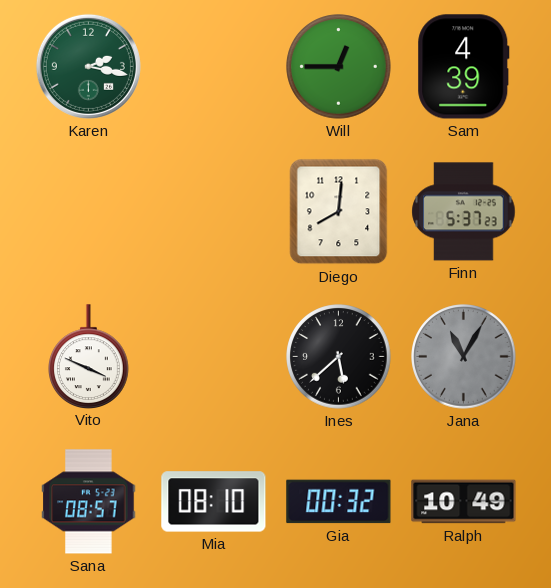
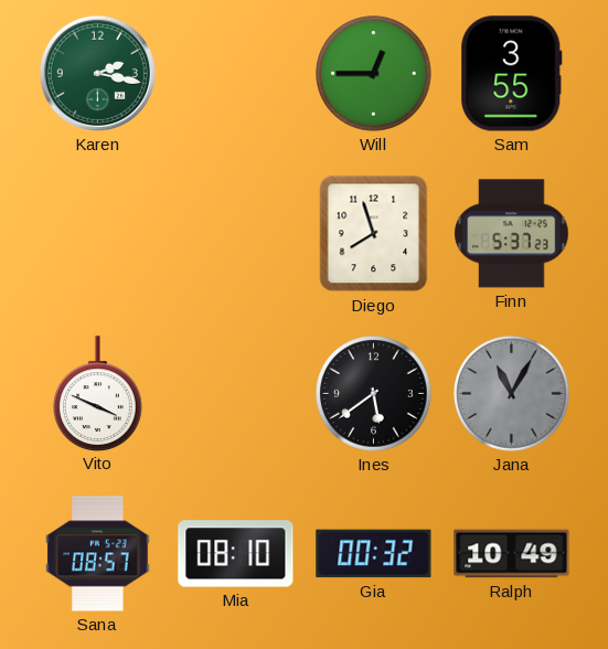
Sam: 4:39 -> 3:55 (512, 74)
Diego: 8:01 -> 7:57 (374, 234)
Ines: 5:38 -> 5:39 (374, 394)
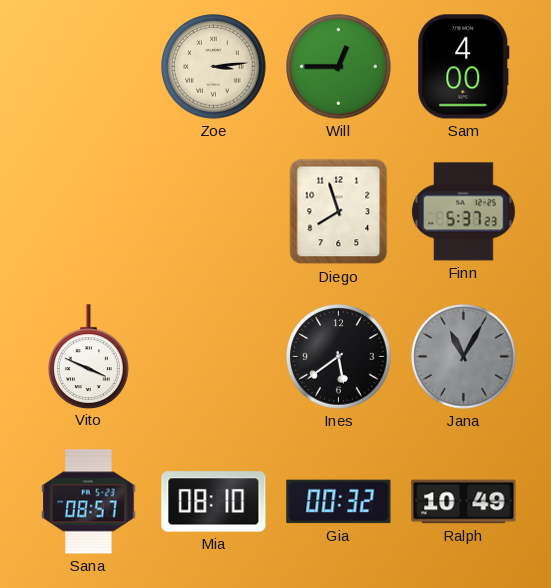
Karen: 2:17 -> none (97, 73)
Zoe: none -> 3:14 (214, 67)
Sam: 3:55 -> 4:00 (464, 67)
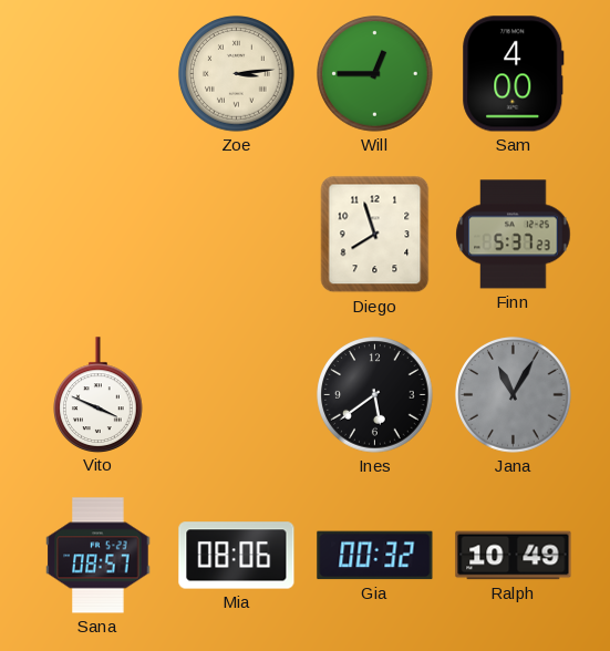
Mia: 08:10 -> 08:06 (237, 556)
